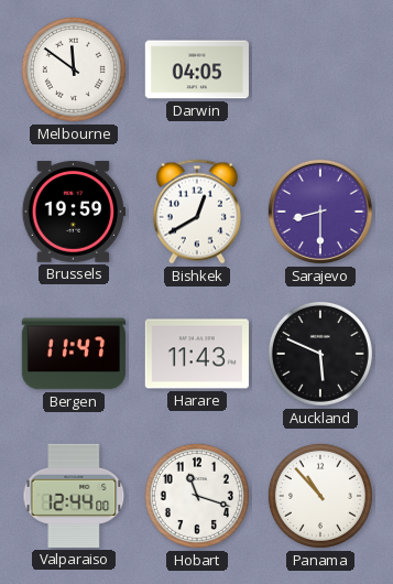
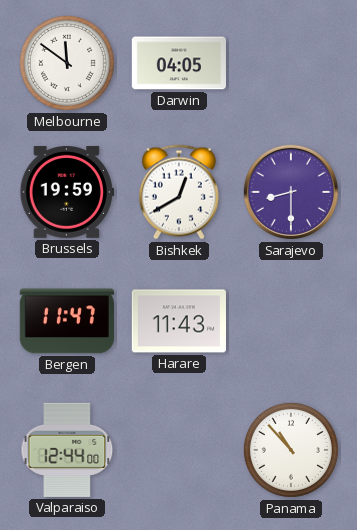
Auckland: 5:49 -> none (320, 354)
Hobart: 11:18 -> none (197, 496)
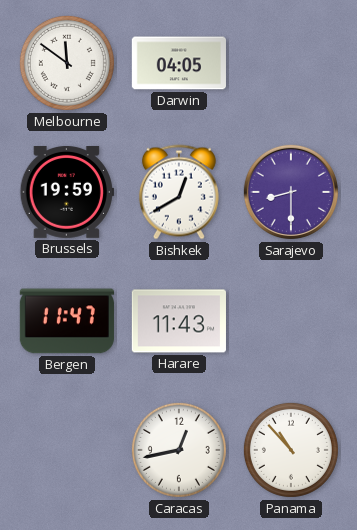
Valparaiso: 12:44 -> none (67, 450)
Caracas: none -> 12:43 (179, 450)
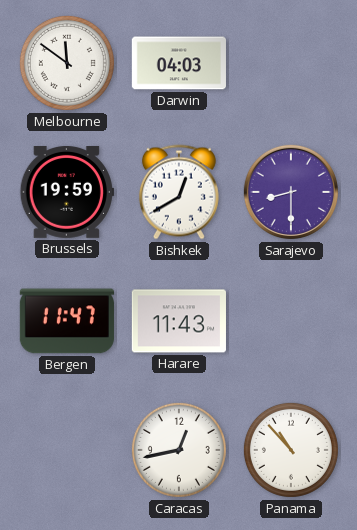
Darwin: 04:05 -> 04:03 (179, 63)
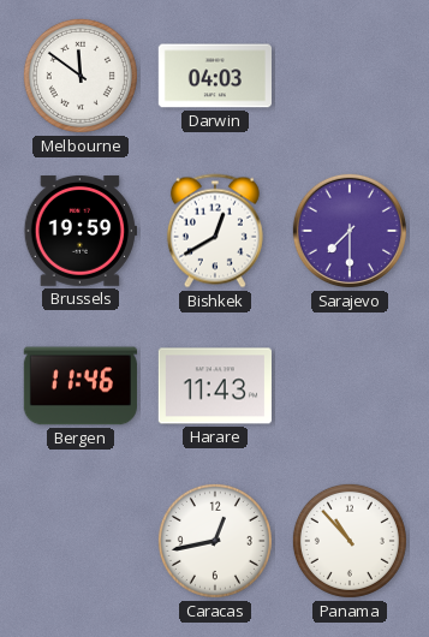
Sarajevo: 8:30 -> 7:30 (350, 231)
Bergen: 11:47 -> 11:46 (81, 386)
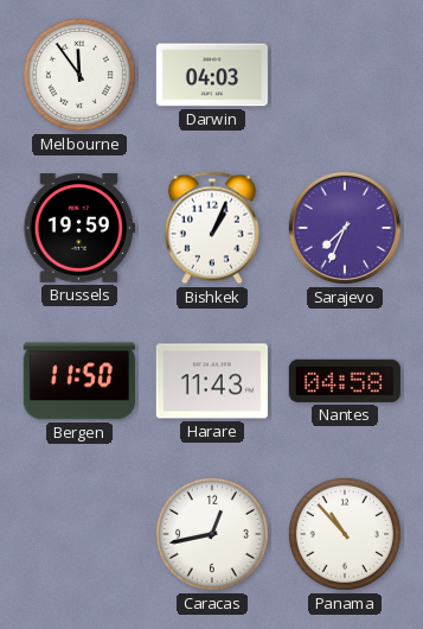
Melbourne: 11:51 -> 11:54 (79, 75)
Bishkek: 12:40 -> 1:04 (212, 228)
Sarajevo: 7:30 -> 7:34 (345, 228)
Bergen: 11:46 -> 11:50 (79, 381)
Nantes: none -> 04:58 (345, 381)
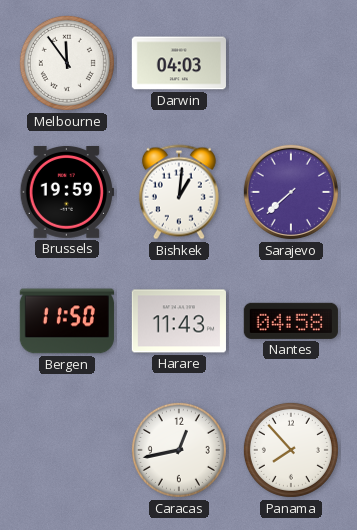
Bishkek: 1:04 -> 1:01 (179, 192)
Sarajevo: 7:34 -> 7:38 (291, 192)
Panama: 10:53 -> 7:53 (291, 450)
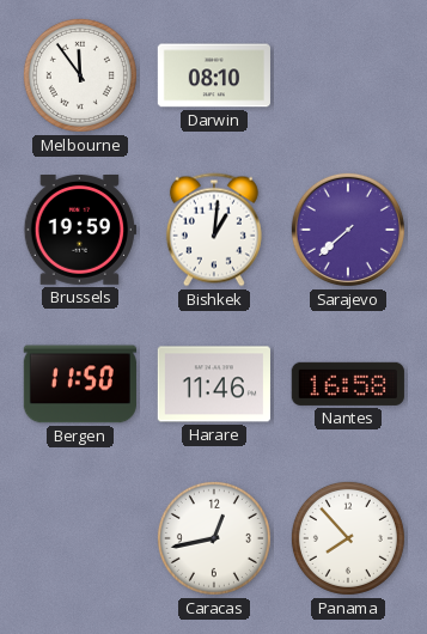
Darwin: 04:03 -> 08:10 (214, 75)
Harare: 11:43 -> 11:46 (214, 384)
Nantes: 04:58 -> 16:58 (348, 384)
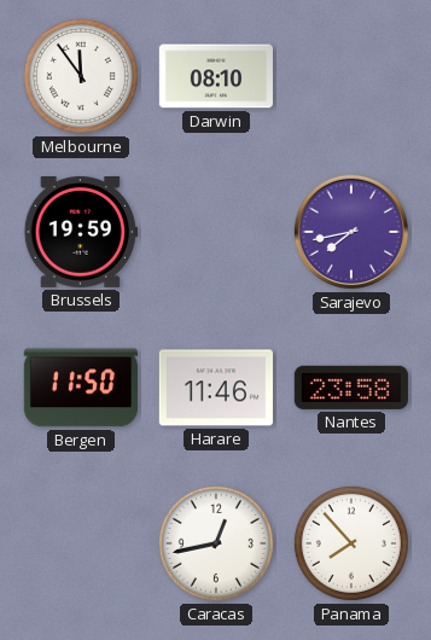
Bishkek: 1:01 -> none (214, 230)
Sarajevo: 7:38 -> 7:43 (351, 232)
Nantes: 16:58 -> 23:58 (351, 388)
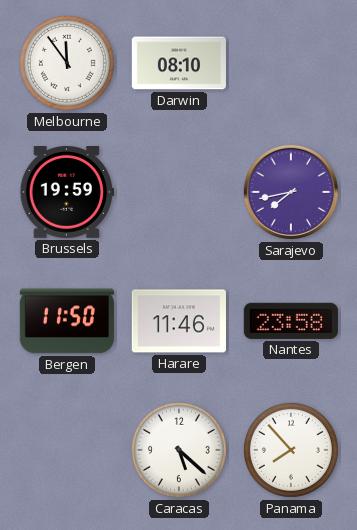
Caracas: 12:43 -> 5:22 (179, 450)
